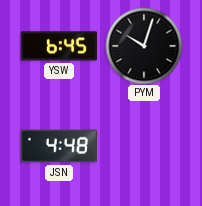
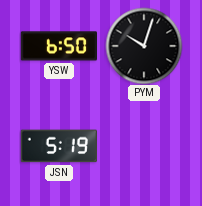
YSW: 6:45 -> 6:50 (58, 46)
JSN: 4:48 -> 5:19 (59, 146)
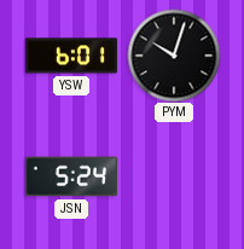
YSW: 6:50 -> 6:01 (70, 56)
JSN: 5:19 -> 5:24 (71, 176)
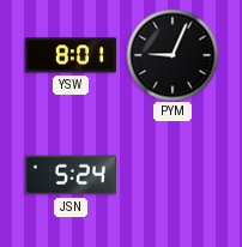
YSW: 6:01 -> 8:01 (69, 55)
PYM: 10:03 -> 9:04 (173, 55)
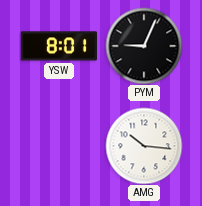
JSN: 5:24 -> none (71, 175)
AMG: none -> 10:16 (144, 146)
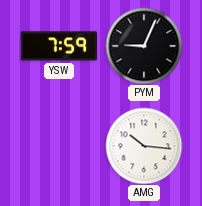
YSW: 8:01 -> 7:59 (58, 46)
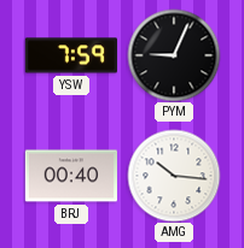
BRJ: none -> 00:40 (70, 176)
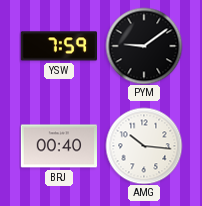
PYM: 9:04 -> 9:09 (144, 46)
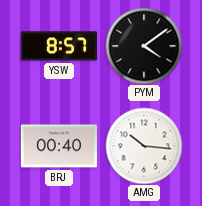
YSW: 7:59 -> 8:57 (58, 46)
PYM: 9:09 -> 4:09 (144, 46)
